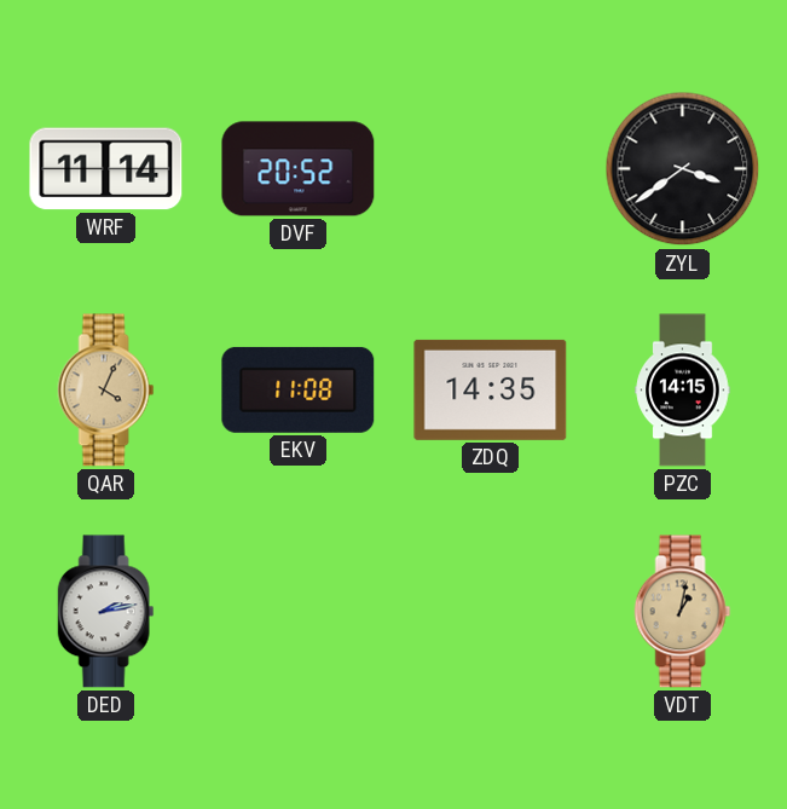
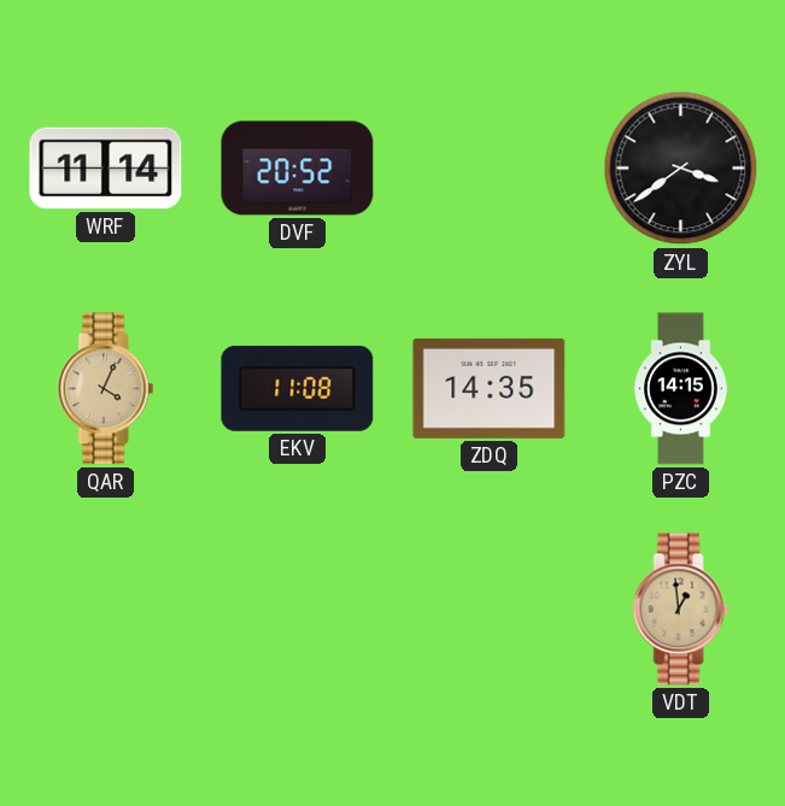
DED: 2:13 -> none (106, 612)
VDT: 1:02 -> 12:59 (681, 610)
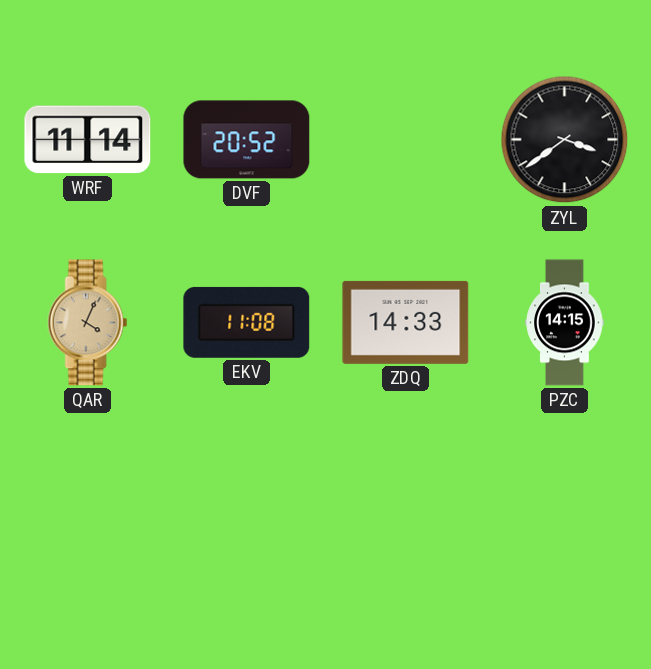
ZDQ: 14:35 -> 14:33 (406, 322)
VDT: 12:59 -> none (681, 610)
